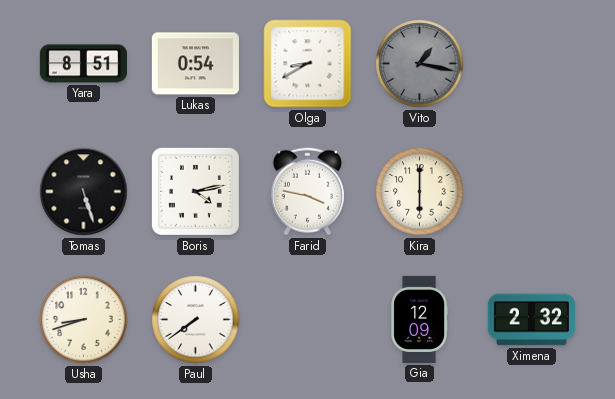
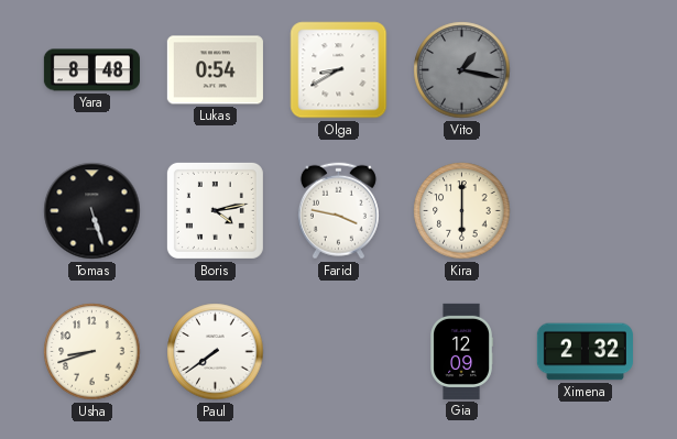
Yara: 8:51 -> 8:48 (91, 70)
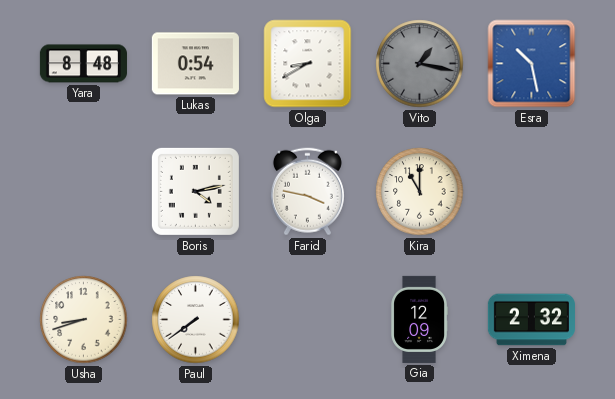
Esra: none -> 10:28 (532, 64)
Tomas: 5:27 -> none (92, 211)
Kira: 6:00 -> 11:00 (420, 192)
